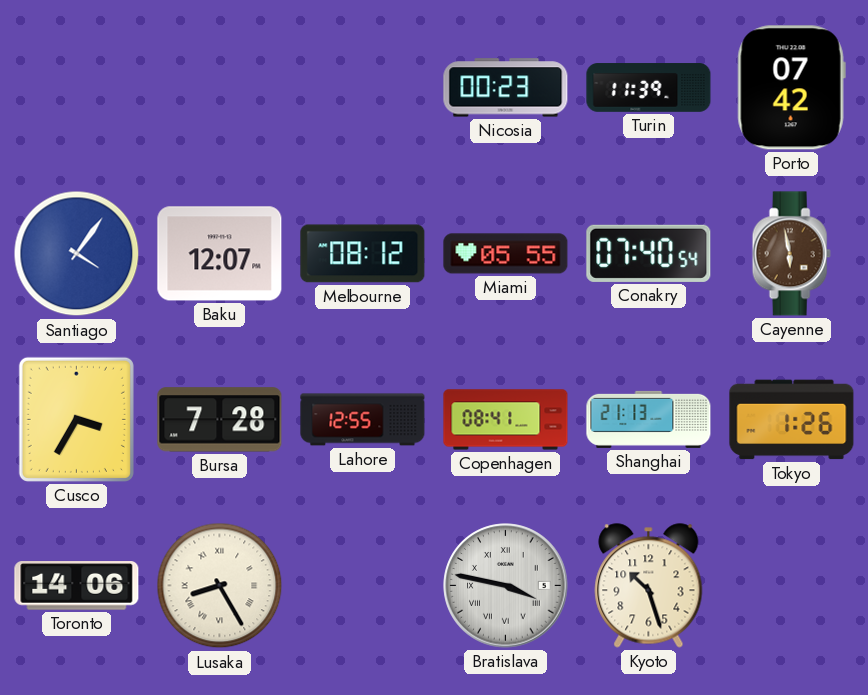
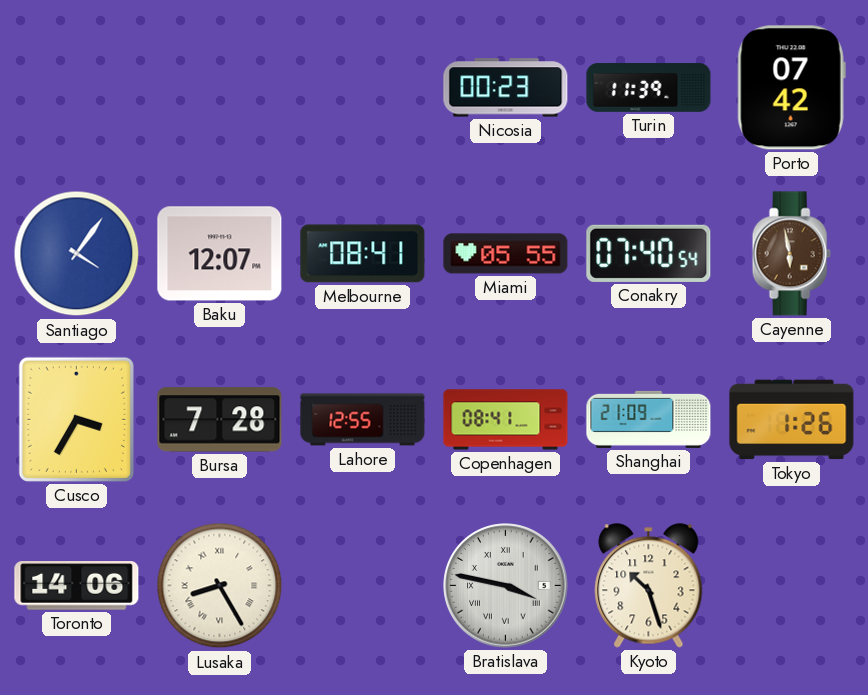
Melbourne: 08:12 -> 08:41 (363, 254)
Shanghai: 21:13 -> 21:09 (649, 419)
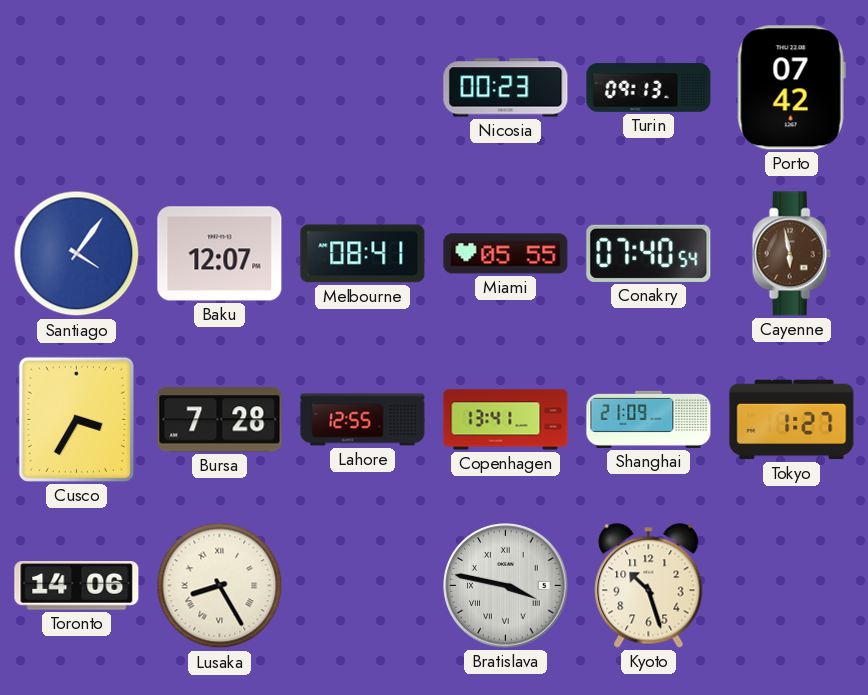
Turin: 11:39 -> 09:13 (649, 88)
Copenhagen: 08:41 -> 13:41 (506, 420)
Tokyo: 1:26 -> 1:27 (792, 420)
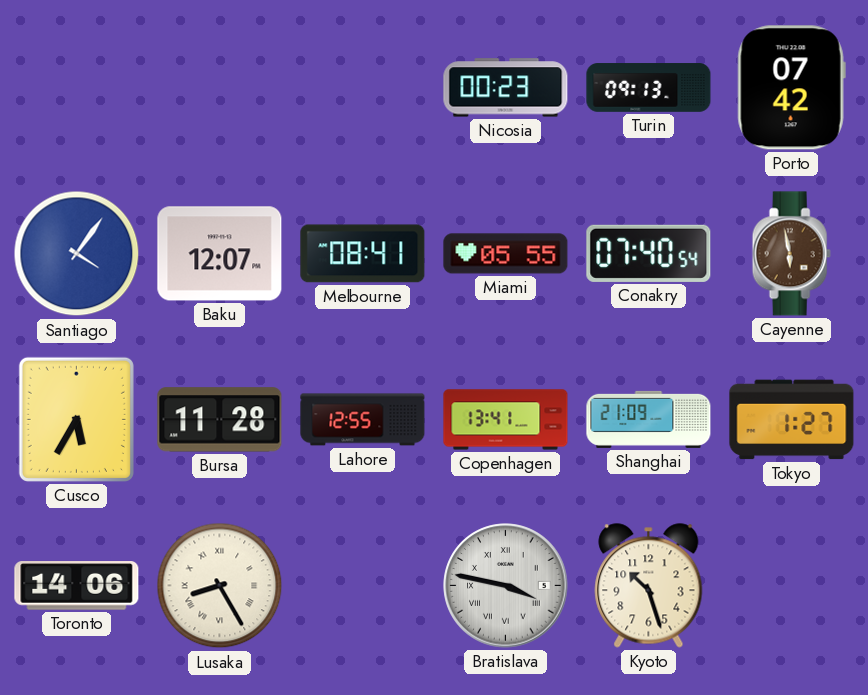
Cusco: 3:35 -> 5:35 (76, 419)
Bursa: 7:28 -> 11:28 (220, 420)
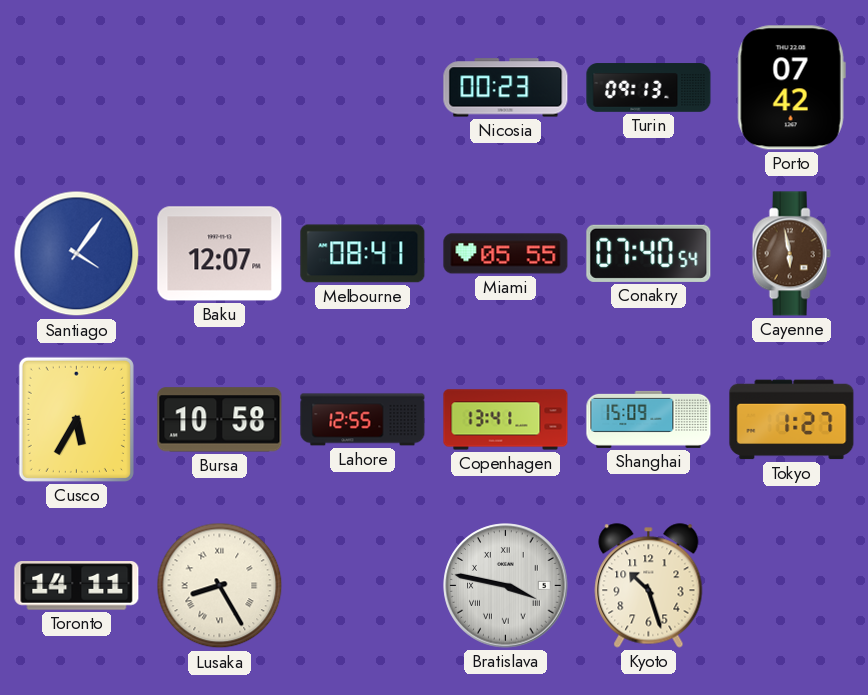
Bursa: 11:28 -> 10:58 (220, 420)
Shanghai: 21:09 -> 15:09 (649, 419)
Toronto: 14:06 -> 14:11 (77, 586)
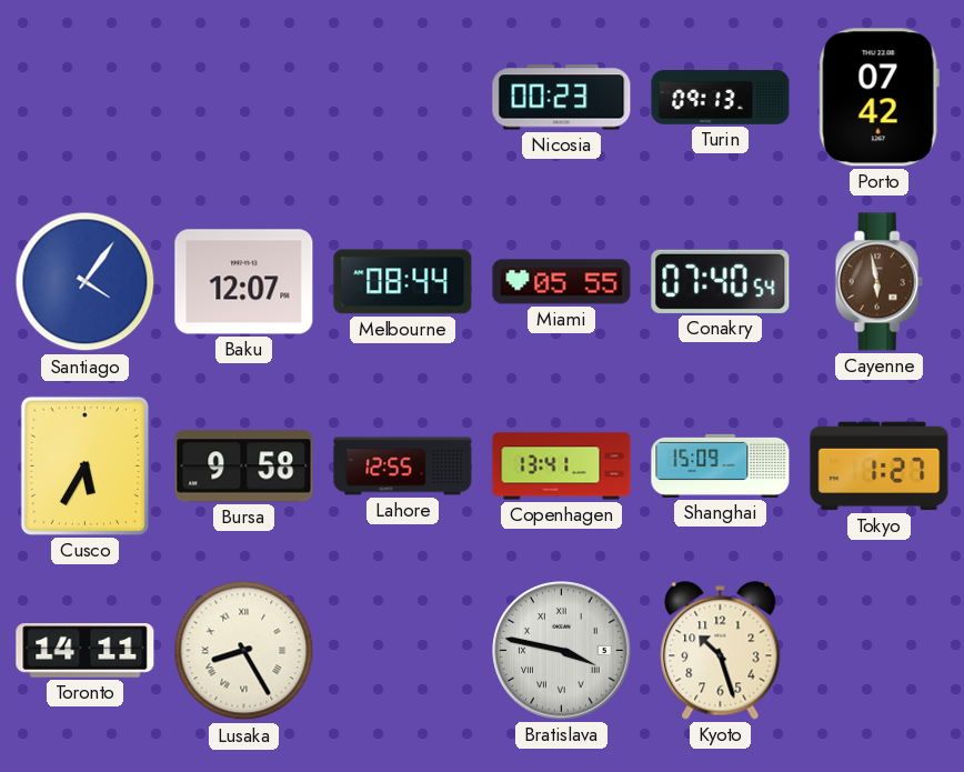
Melbourne: 08:41 -> 08:44 (403, 282)
Bursa: 10:58 -> 9:58 (244, 467)
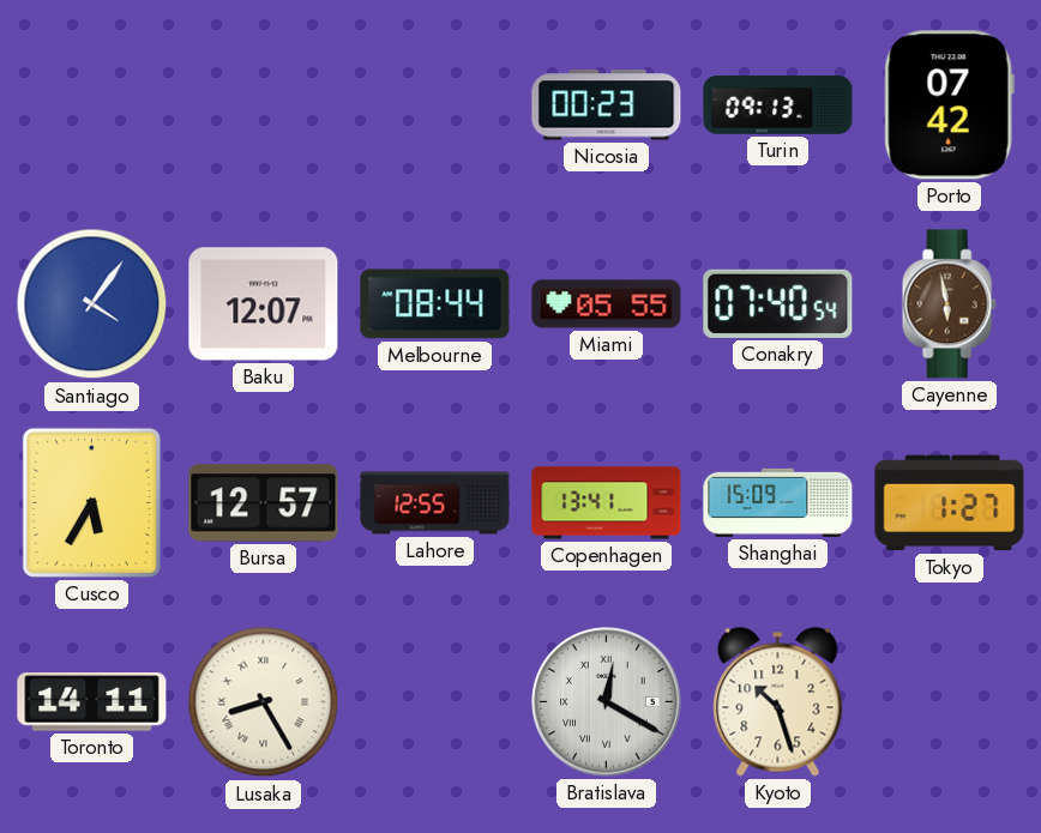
Bursa: 9:58 -> 12:57 (264, 503)
Bratislava: 3:47 -> 12:20 (607, 702)
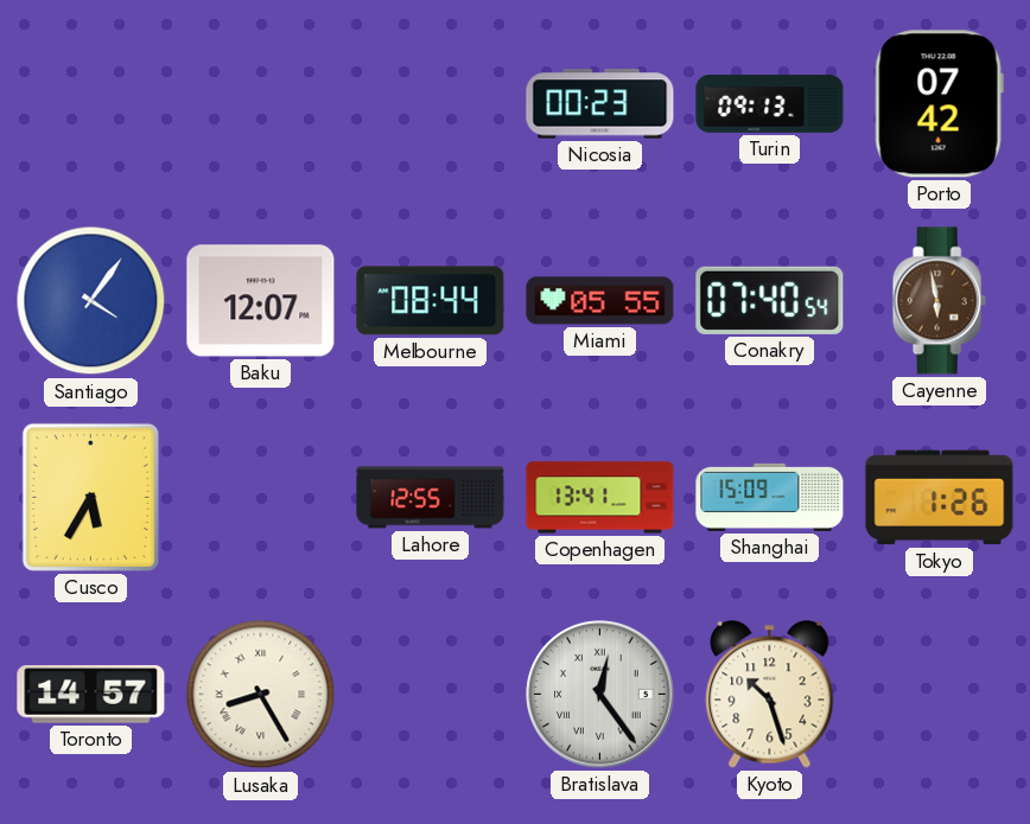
Bursa: 12:57 -> none (264, 503)
Tokyo: 1:27 -> 1:26 (940, 498)
Toronto: 14:11 -> 14:57 (91, 695)
Bratislava: 12:20 -> 12:24 (600, 695)
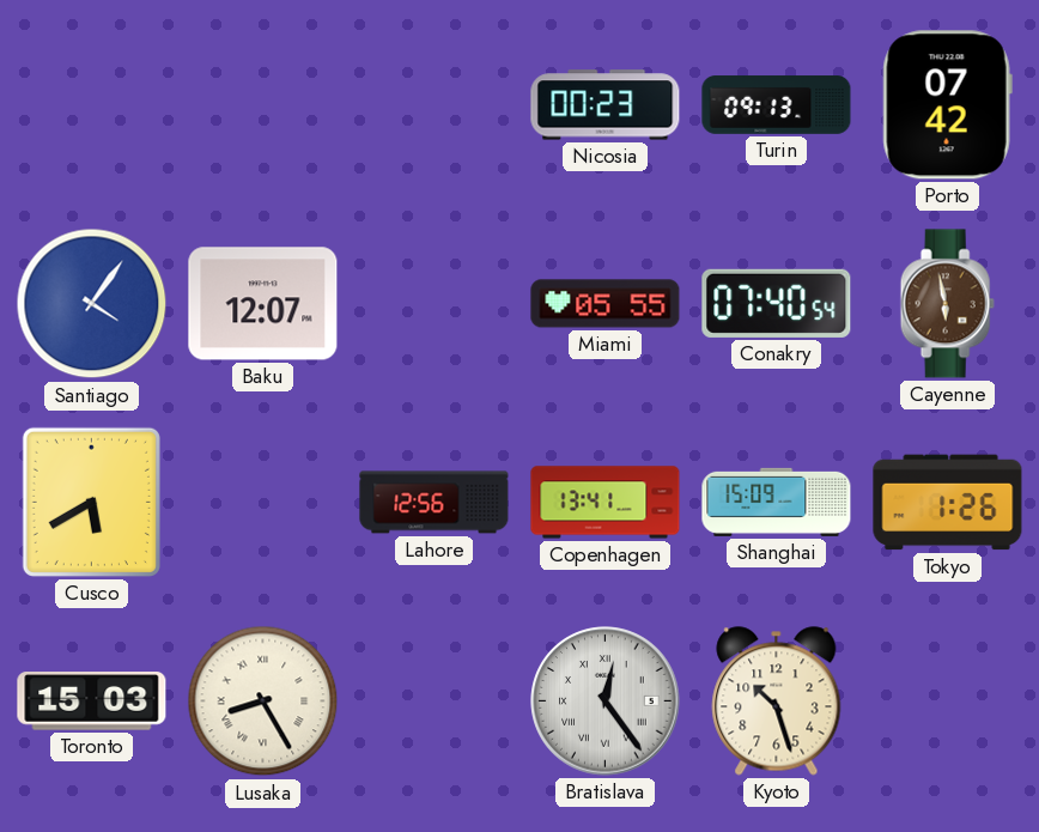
Melbourne: 08:44 -> none (431, 301)
Cusco: 5:35 -> 5:40 (91, 502)
Lahore: 12:55 -> 12:56 (435, 503)
Toronto: 14:57 -> 15:03 (92, 702)
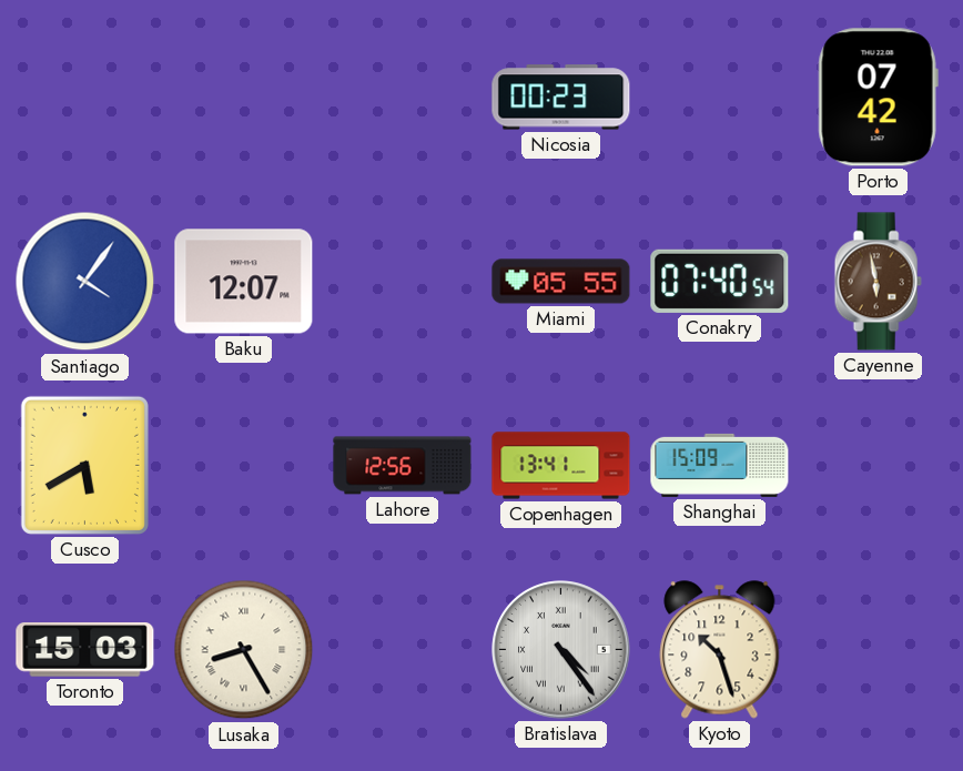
Turin: 09:13 -> none (777, 105)
Tokyo: 1:26 -> none (948, 503)
Bratislava: 12:24 -> 4:24 (561, 650)
